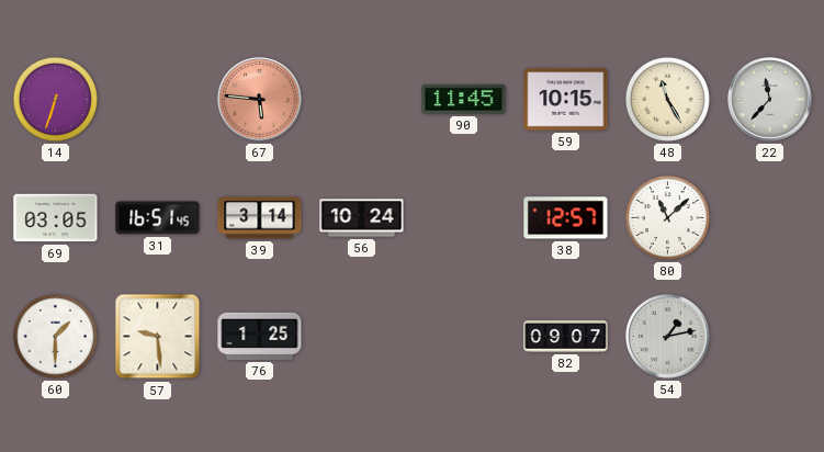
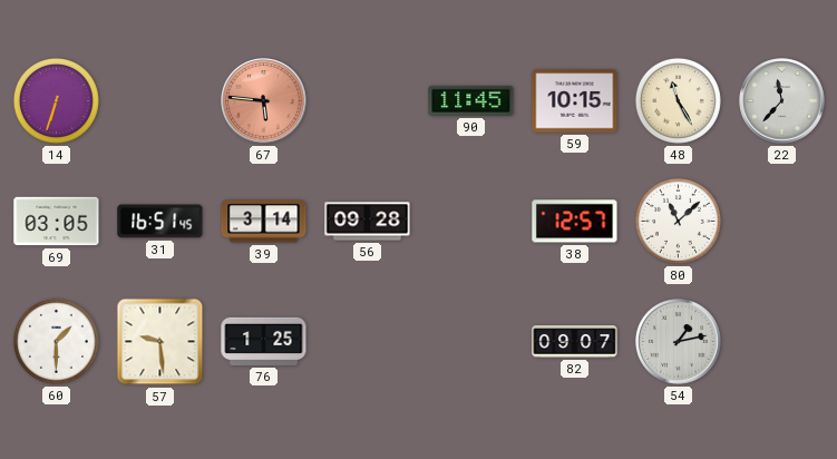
56: 10:24 -> 09:28 (368, 222)
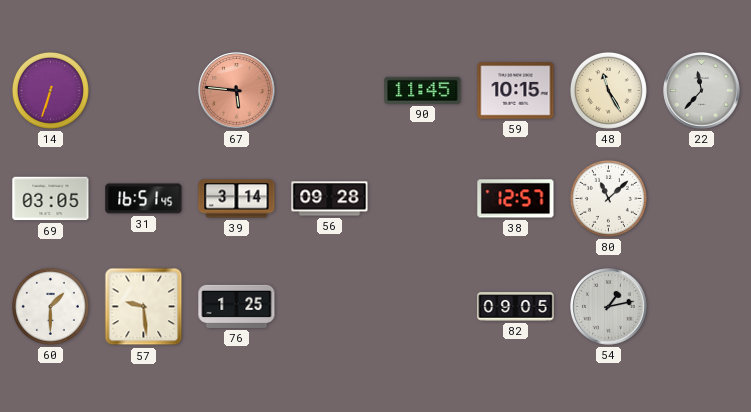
82: 09:07 -> 09:05 (516, 307)
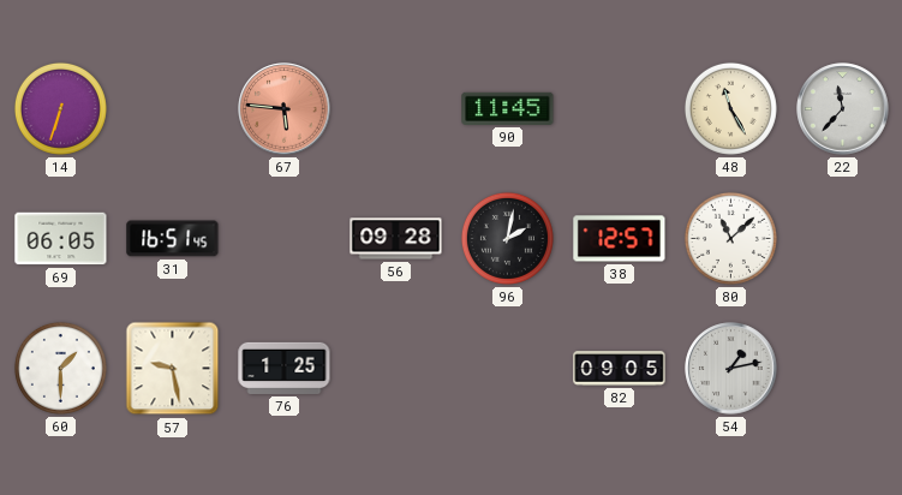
59: 10:15 -> none (516, 91)
69: 03:05 -> 06:05 (61, 239)
39: 3:14 -> none (237, 199)
96: none -> 2:02 (507, 238)
57: 9:29 -> 9:28 (173, 369)
